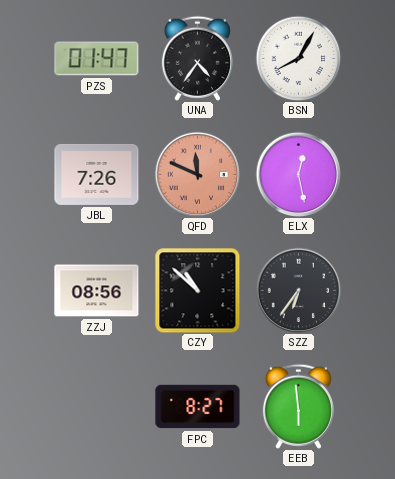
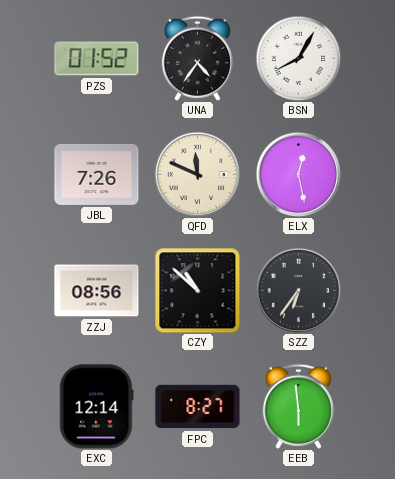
PZS: 01:47 -> 01:52 (97, 59)
QFD dial: salmon -> cream (197, 174)
EXC: none -> 12:14 (97, 407)
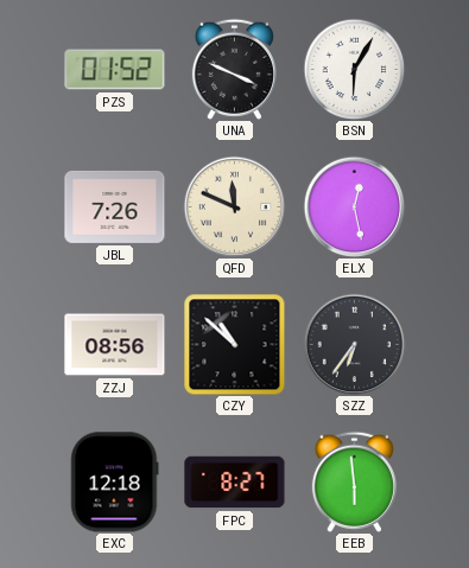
UNA: 4:36 -> 3:49 (234, 69)
BSN: 8:05 -> 6:05 (354, 69)
EXC: 12:14 -> 12:18 (115, 483)
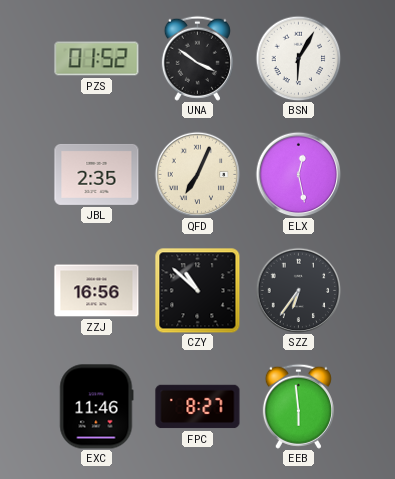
UNA: 3:49 -> 3:51 (197, 58)
JBL: 7:26 -> 2:35 (97, 174)
QFD: 11:49 -> 7:04 (197, 174)
ZZJ: 08:56 -> 16:56 (97, 291)
EXC: 12:18 -> 11:46 (97, 407)
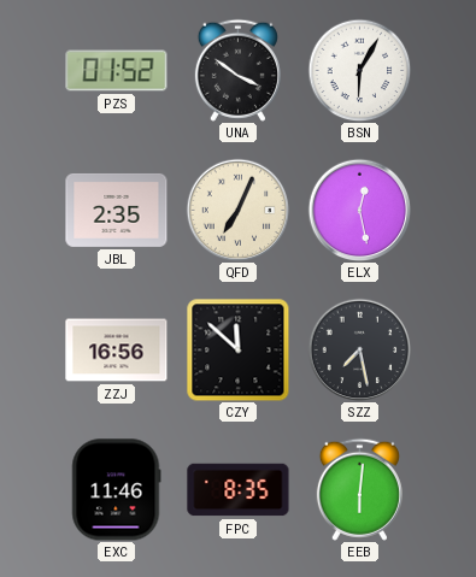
CZY: 10:52 -> 11:52 (239, 351)
SZZ: 6:36 -> 7:28 (359, 349)
FPC: 8:27 -> 8:35 (239, 490)
EEB: 5:59 -> 6:01 (359, 489)
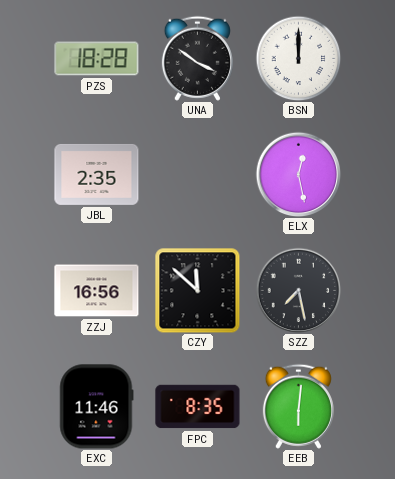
PZS: 01:52 -> 18:28 (97, 59)
BSN: 6:05 -> 12:00 (298, 58)
QFD: 7:04 -> none (237, 210)
